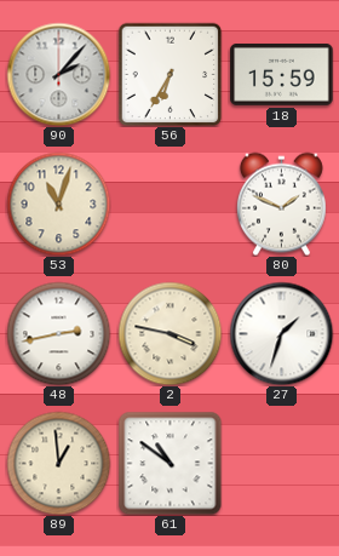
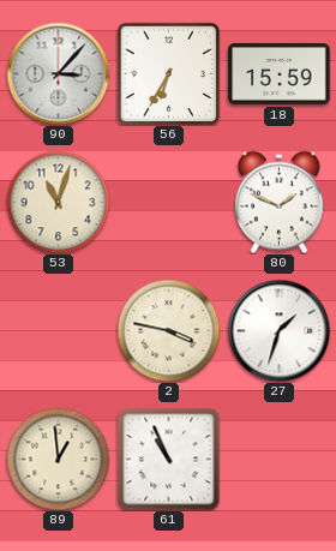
90: 2:07 -> 3:07 (58, 73)
48: 2:43 -> none (58, 333)
61: 10:51 -> 10:56 (168, 459)
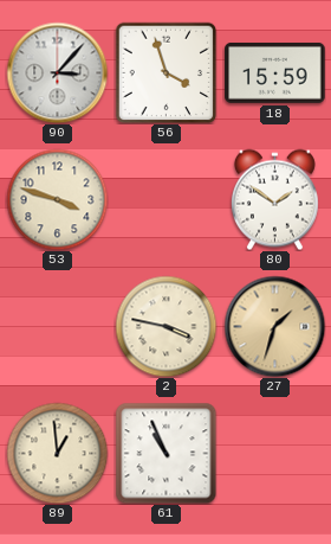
56: 6:35 -> 3:57 (165, 72)
53: 11:03 -> 3:48 (57, 199)
80: 1:49 -> 1:51 (274, 199)
27 dial: white -> champagne (274, 326)
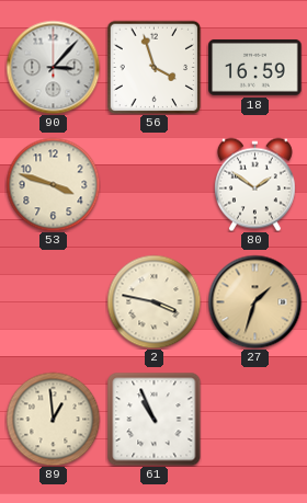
18: 15:59 -> 16:59 (255, 67)
